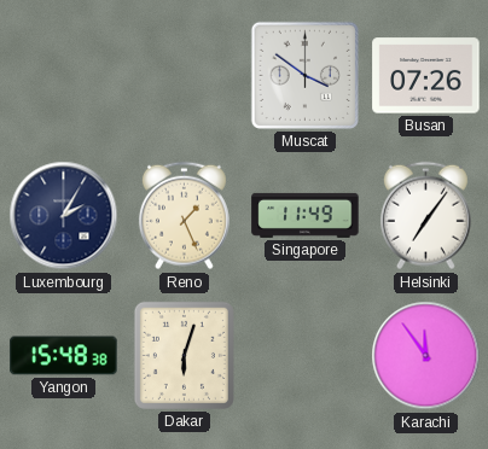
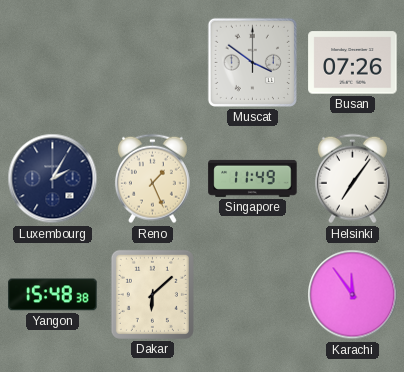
Dakar: 6:03 -> 6:08 (152, 294)
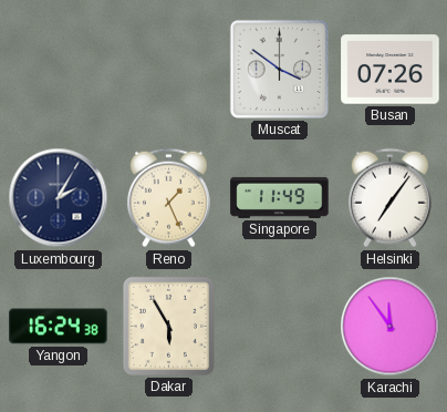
Yangon: 15:48 -> 16:24 (59, 327)
Dakar: 6:08 -> 5:55 (168, 326)
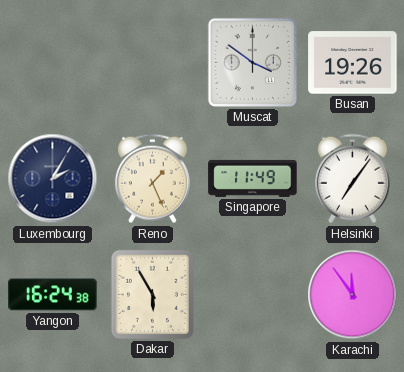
Busan: 07:26 -> 19:26 (353, 63)
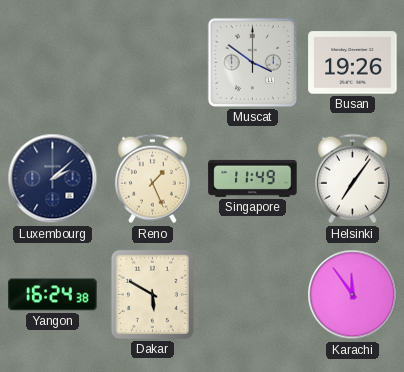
Luxembourg: 2:05 -> 2:08 (53, 179)
Dakar: 5:55 -> 5:50 (152, 294)
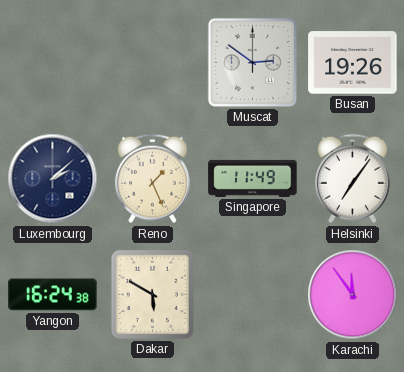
Muscat: 3:51 -> 2:51 (252, 62)
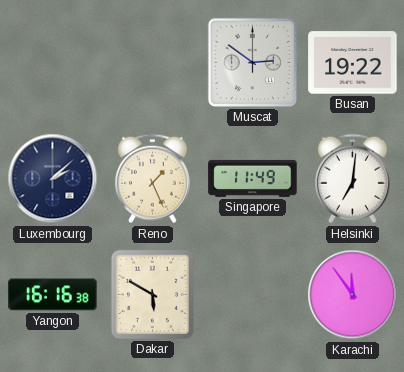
Busan: 19:26 -> 19:22 (353, 63)
Helsinki: 7:06 -> 7:01 (352, 179)
Yangon: 16:24 -> 16:16 (53, 295)
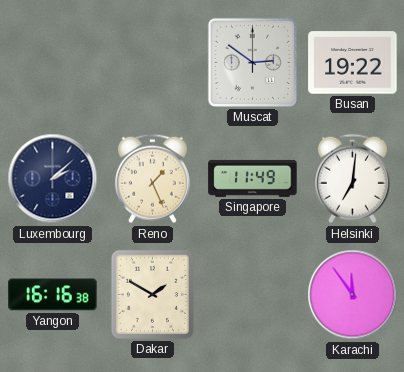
Dakar: 5:50 -> 1:50 (152, 294)
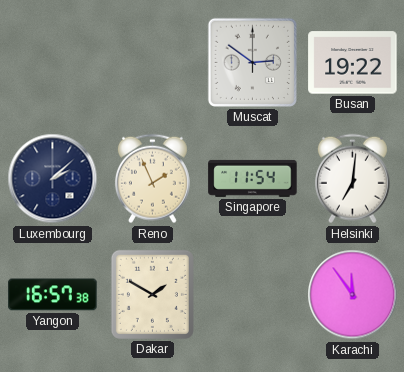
Reno: 1:26 -> 1:56 (152, 179)
Singapore: 11:49 -> 11:54 (253, 178)
Yangon: 16:16 -> 16:57 (53, 295)
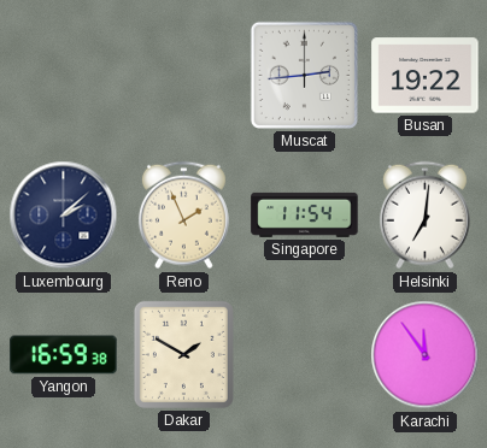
Muscat: 2:51 -> 2:44 (304, 75)
Yangon: 16:57 -> 16:59 (64, 355)
